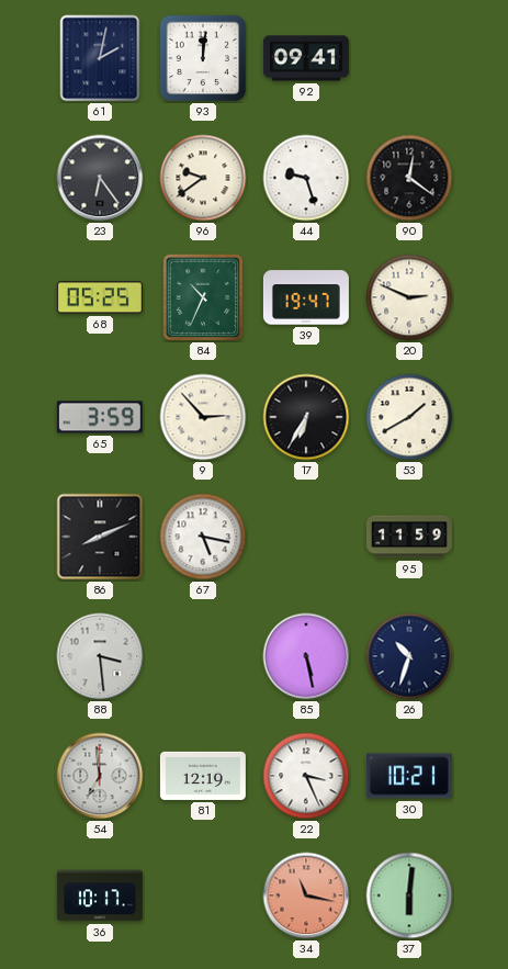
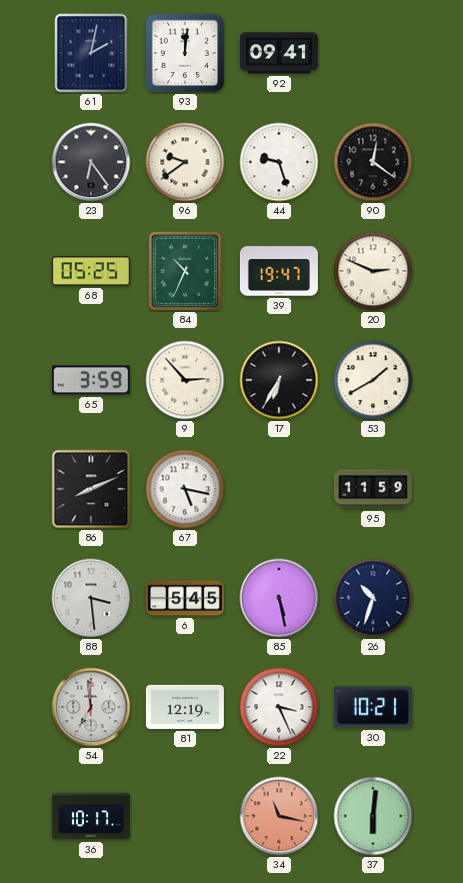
6: none -> 5:45 (185, 598)
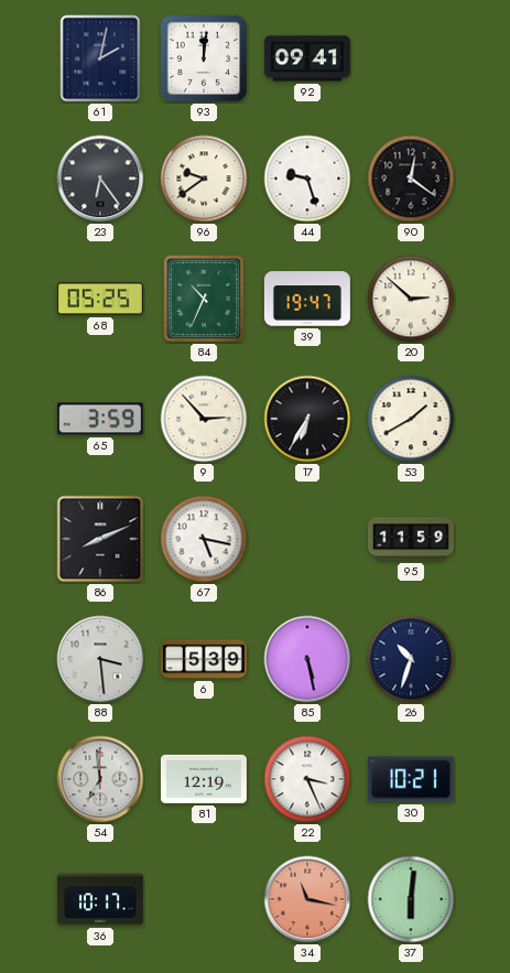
20: 2:49 -> 2:52 (411, 299)
6: 5:45 -> 5:39 (204, 659)
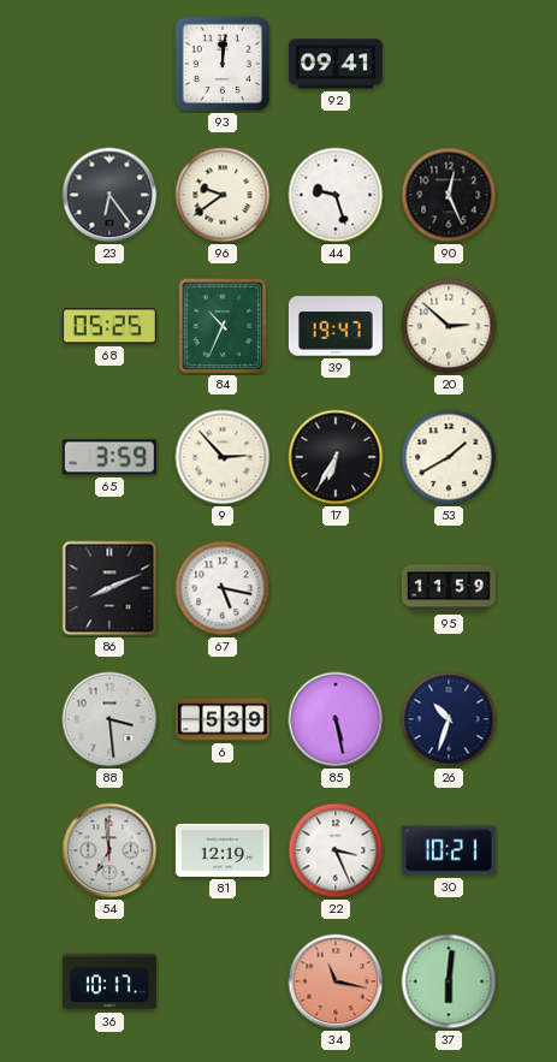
61: 2:02 -> none (100, 58)
90: 12:21 -> 12:26 (449, 195)
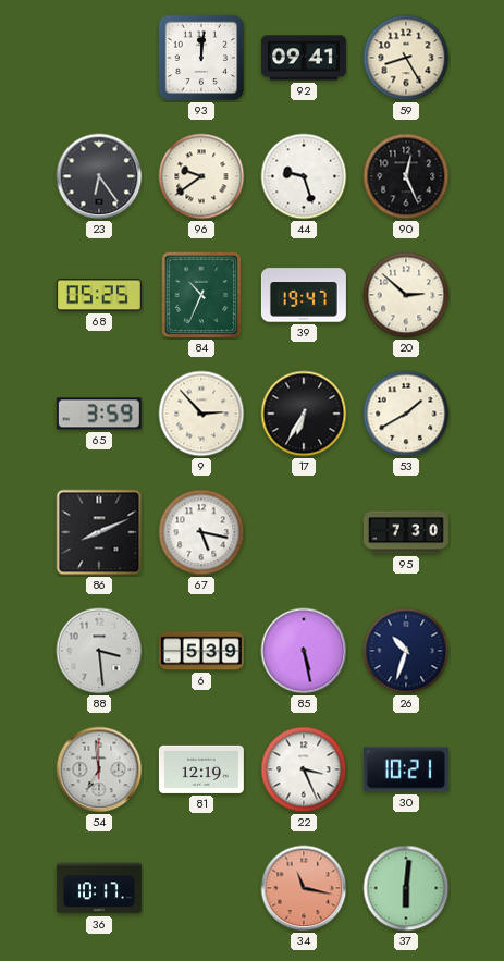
59: none -> 8:25 (406, 58)
95: 11:59 -> 7:30 (406, 532)
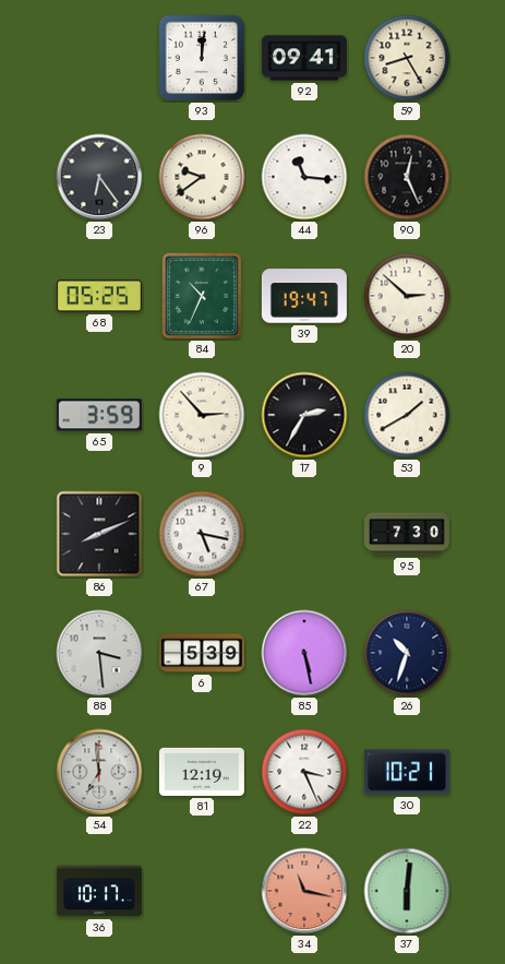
44: 9:27 -> 11:16 (304, 177)
17: 6:35 -> 2:35 (304, 415)
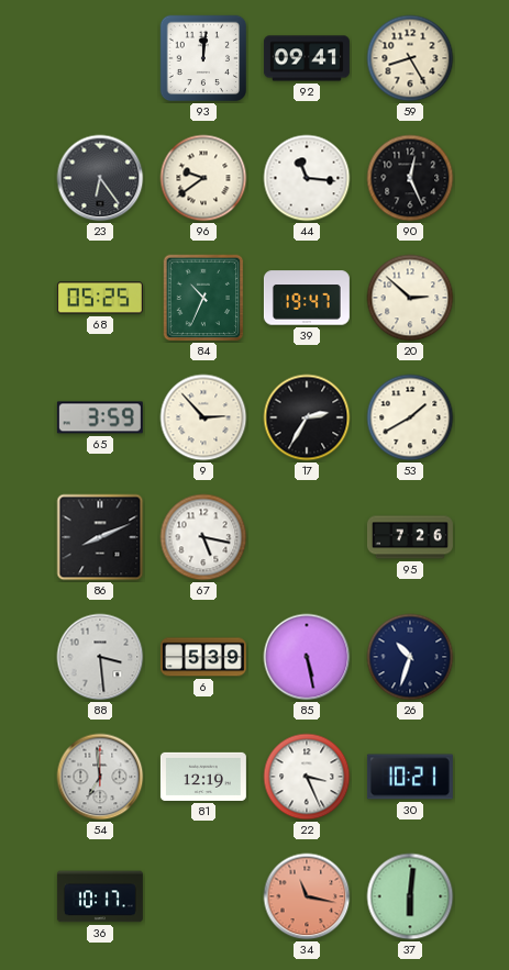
95: 7:30 -> 7:26 (410, 537)
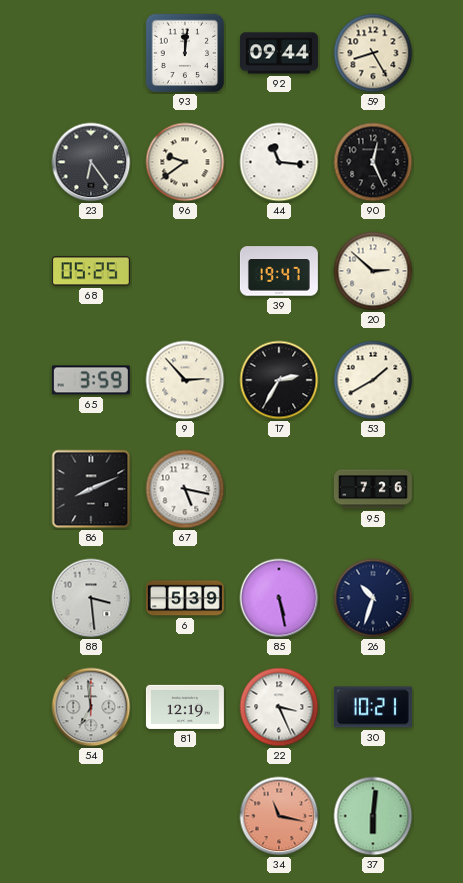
92: 09:41 -> 09:44 (279, 53)
84: 10:34 -> none (203, 298)
36: 10:17 -> none (100, 896)
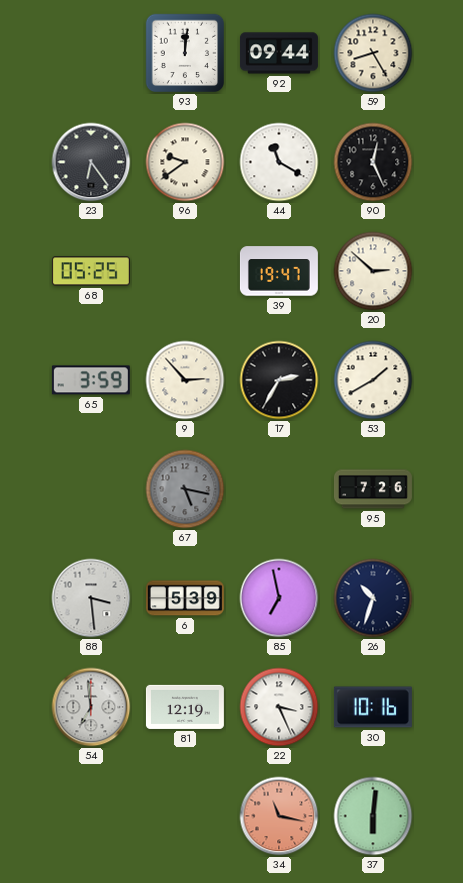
44: 11:16 -> 11:20 (279, 162)
86: 8:11 -> none (91, 489)
67 dial: white -> grey (185, 489)
85: 5:28 -> 6:58 (279, 598)
30: 10:21 -> 10:16 (373, 707)
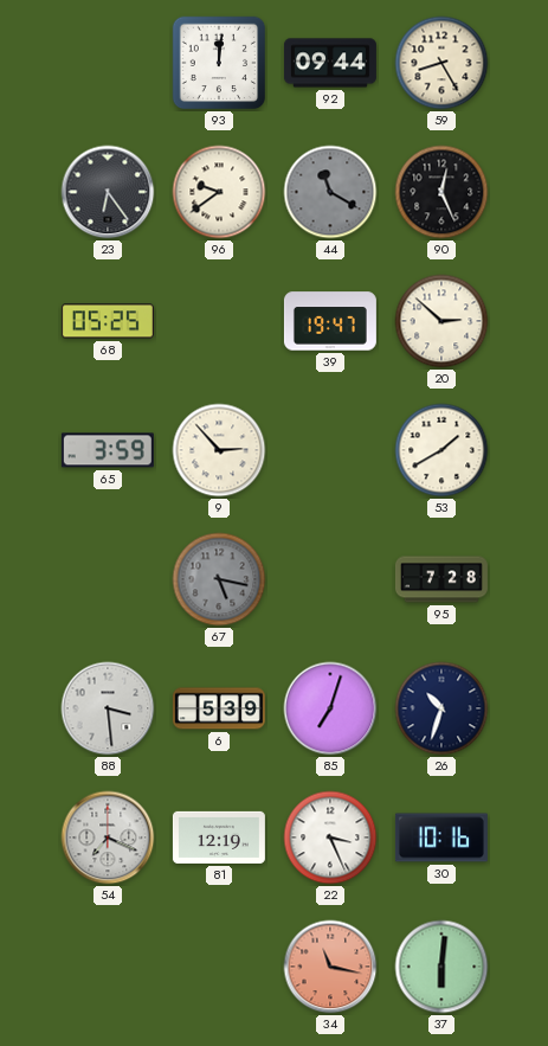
44 dial: white -> grey (330, 192)
17: 2:35 -> none (279, 380)
95: 7:26 -> 7:28 (441, 579)
85: 6:58 -> 7:03 (330, 708)
54: 6:59 -> 7:19 (108, 838)
